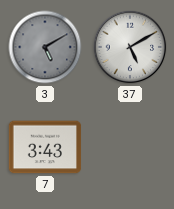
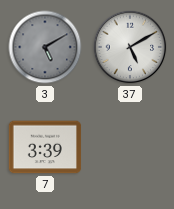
7: 3:43 -> 3:39 (45, 147)
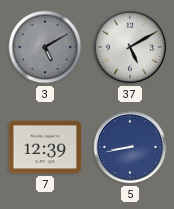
7: 3:39 -> 12:39 (45, 147)
5: none -> 8:43 (130, 147)
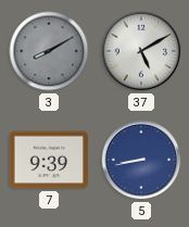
3: 5:10 -> 8:10 (49, 51)
7: 12:39 -> 9:39 (49, 160)
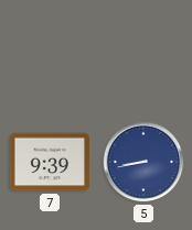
3: 8:10 -> none (49, 51)
37: 5:10 -> none (141, 51)
